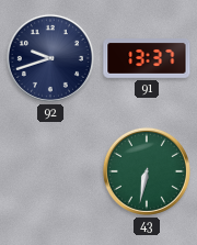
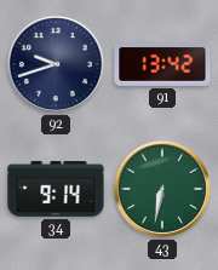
91: 13:37 -> 13:42 (162, 65)
34: none -> 9:14 (56, 189)
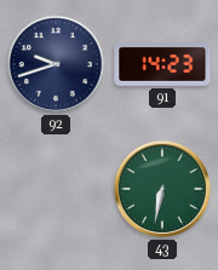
91: 13:42 -> 14:23 (162, 65)
34: 9:14 -> none (56, 189)
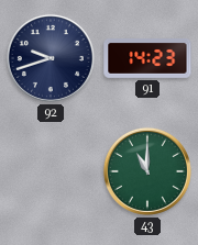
43: 6:32 -> 11:00 (147, 171)
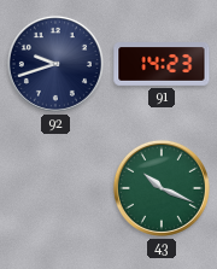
43: 11:00 -> 10:19 (162, 188)
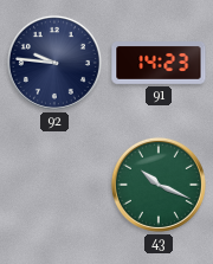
92: 9:42 -> 9:46 (54, 63)
